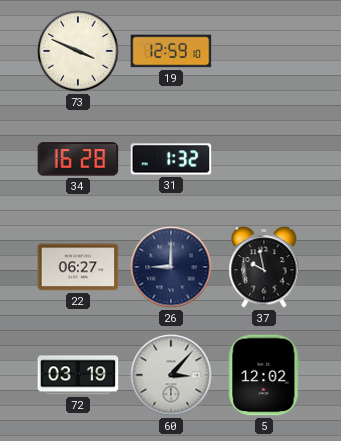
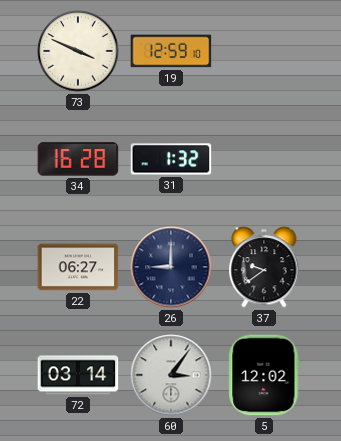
37: 9:58 -> 9:39 (264, 267)
72: 03:19 -> 03:14 (78, 375)
60: 3:07 -> 3:06 (171, 375)
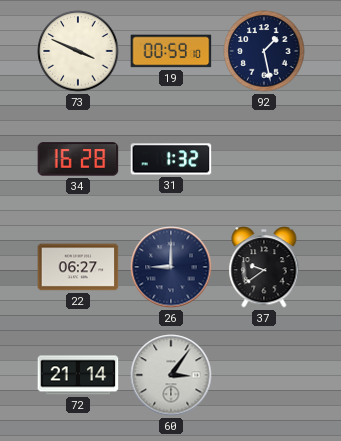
19: 12:59 -> 00:59 (171, 51)
92: none -> 1:28 (264, 51)
72: 03:14 -> 21:14 (78, 375)
5: 12:02 -> none (264, 375)
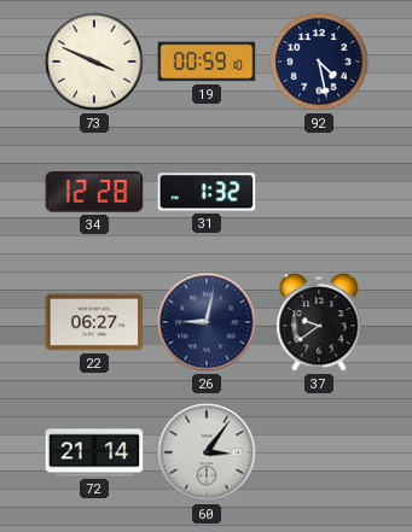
92: 1:28 -> 4:28 (319, 62)
34: 16:28 -> 12:28 (94, 192)
26: 9:00 -> 9:02 (207, 322)
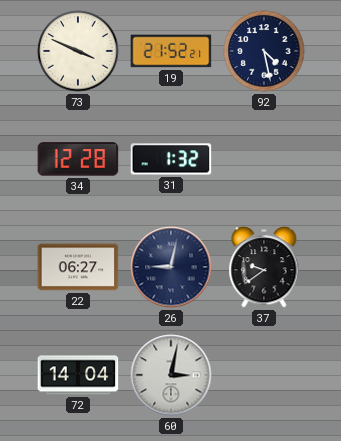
19: 00:59 -> 21:52 (171, 51)
72: 21:14 -> 14:04 (78, 375)
60: 3:06 -> 3:02 (171, 375)
